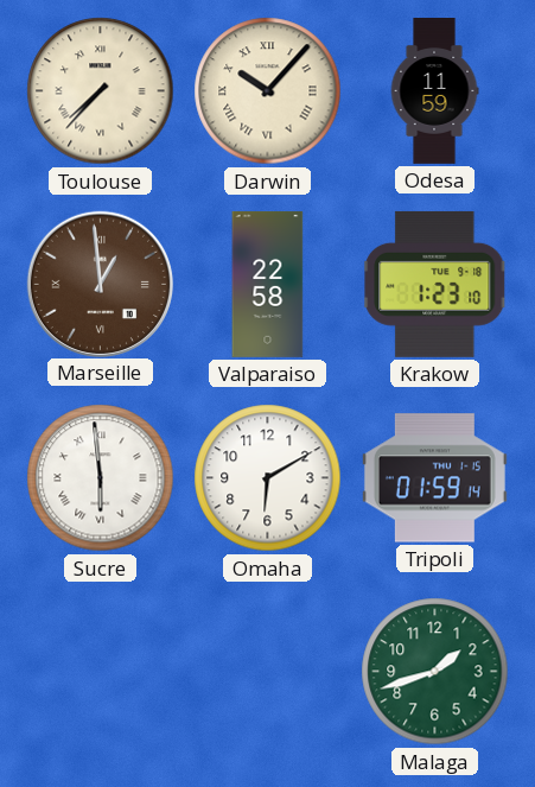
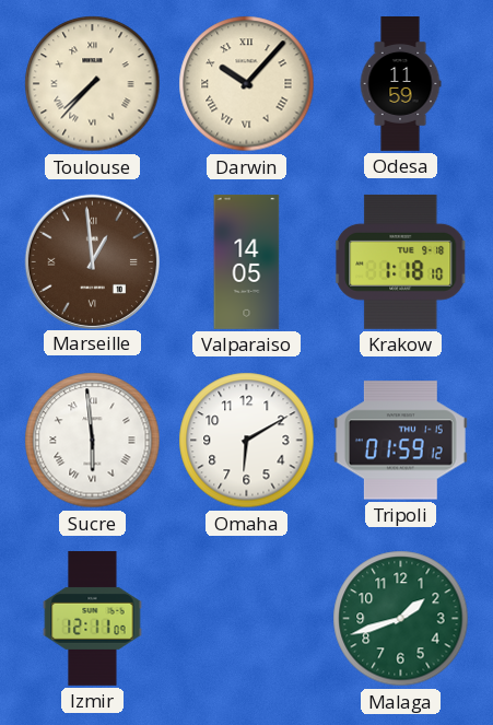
Valparaiso: 22:58 -> 14:05 (247, 261)
Krakow: 1:23 -> 1:18 (401, 261)
Tripoli: 01:59:14 -> 01:59:12 (400, 441)
Izmir: none -> 12:11 (93, 618)
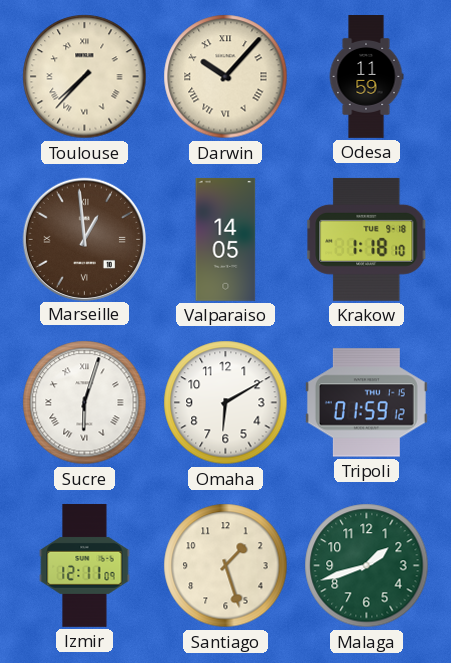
Sucre: 5:59 -> 6:03 (85, 403)
Santiago: none -> 1:27 (226, 566)
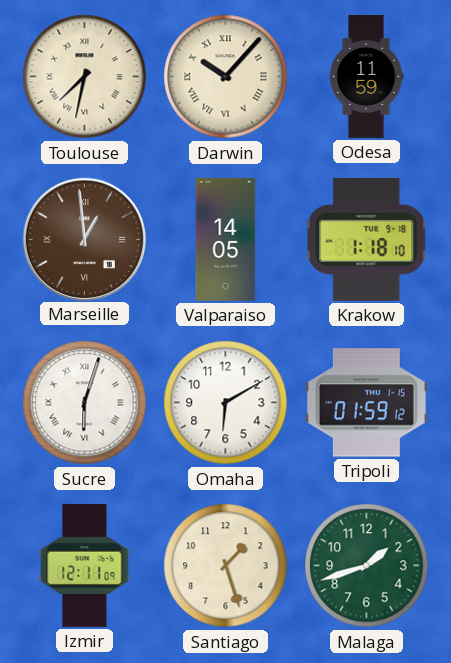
Toulouse: 7:37 -> 7:32 (85, 77)
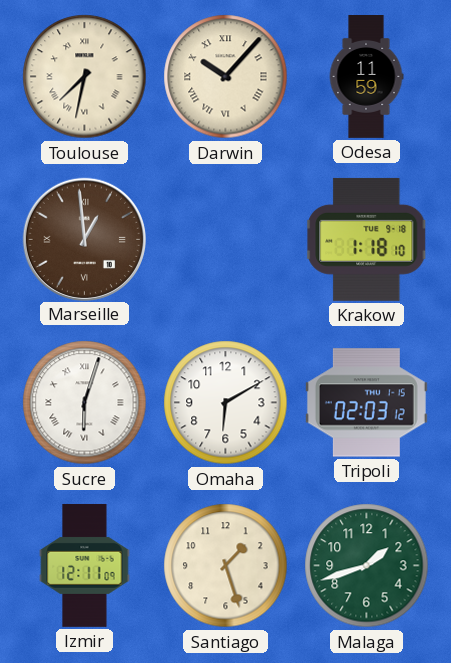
Valparaiso: 14:05 -> none (226, 239)
Tripoli: 01:59 -> 02:03 (366, 403)
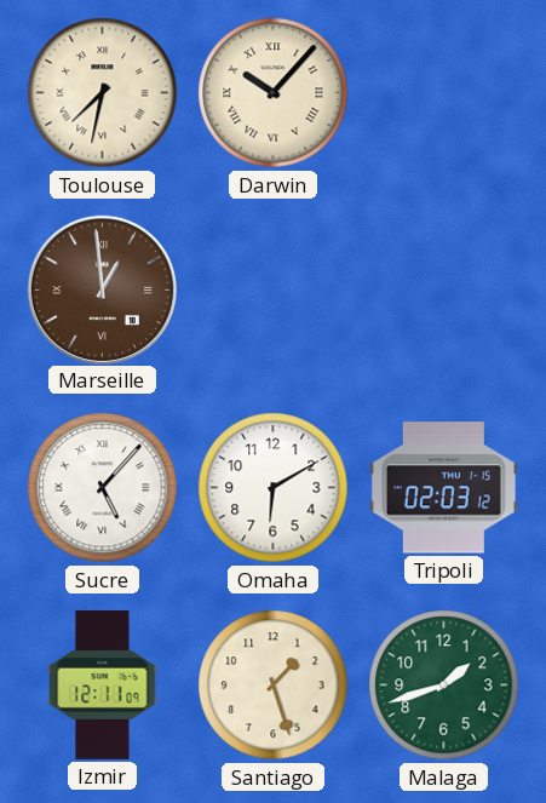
Odesa: 11:59 -> none (366, 77)
Krakow: 1:18 -> none (367, 239)
Sucre: 6:03 -> 5:07 (103, 488)
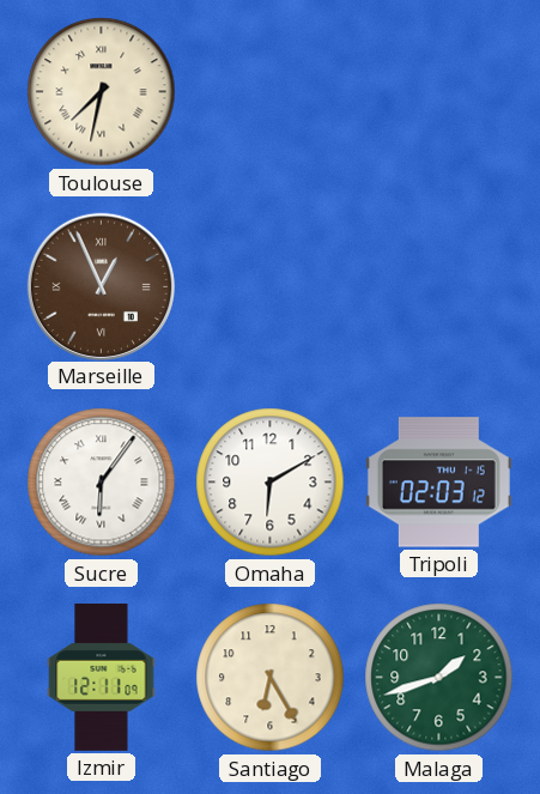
Darwin: 10:07 -> none (274, 93)
Marseille: 12:59 -> 12:56 (101, 286)
Sucre: 5:07 -> 6:06 (102, 483)
Santiago: 1:27 -> 6:25 (271, 678)
